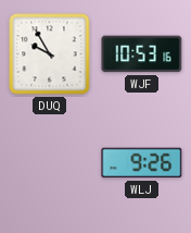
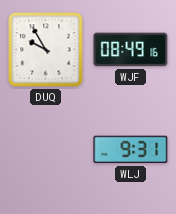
WJF: 10:53 -> 08:49 (131, 50)
WLJ: 9:26 -> 9:31 (131, 150)
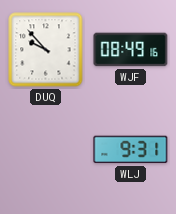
DUQ: 9:55 -> 9:53 (46, 50)
